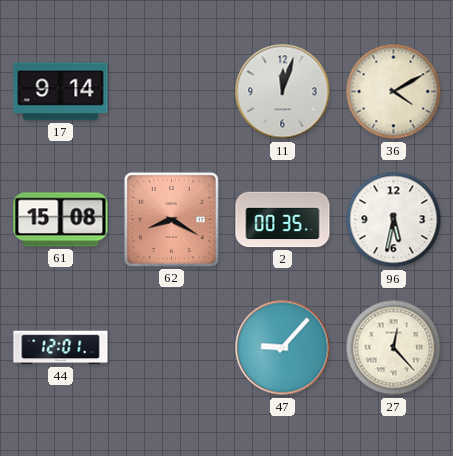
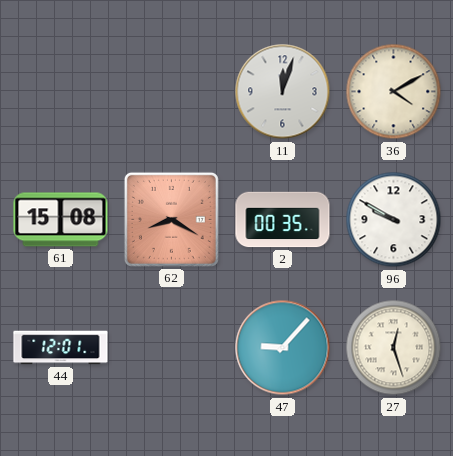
17: 9:14 -> none (61, 92)
96: 5:32 -> 9:50 (394, 220)
27: 12:23 -> 12:27 (394, 348)
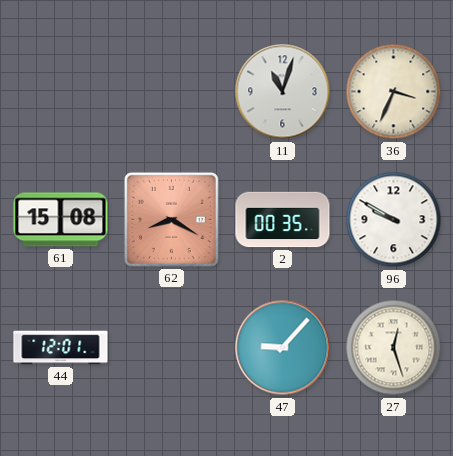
11: 12:03 -> 11:03 (283, 92)
36: 4:10 -> 3:34 (394, 92)
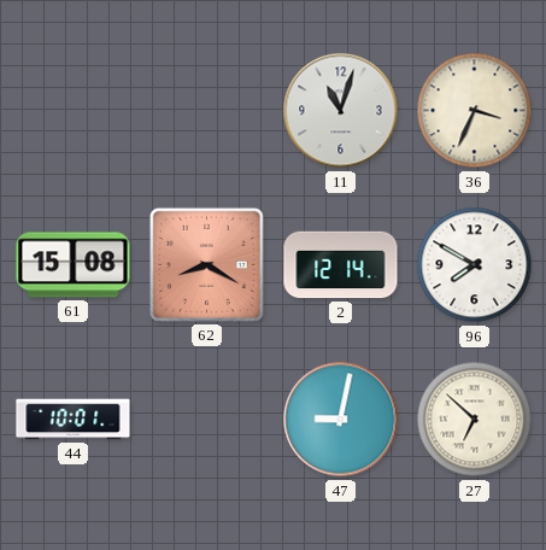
2: 00:35 -> 12:14 (341, 265)
96: 9:50 -> 7:50 (475, 265)
44: 12:01 -> 10:01 (74, 420)
47: 9:07 -> 9:02 (341, 420)
27: 12:27 -> 6:52 (475, 420)
